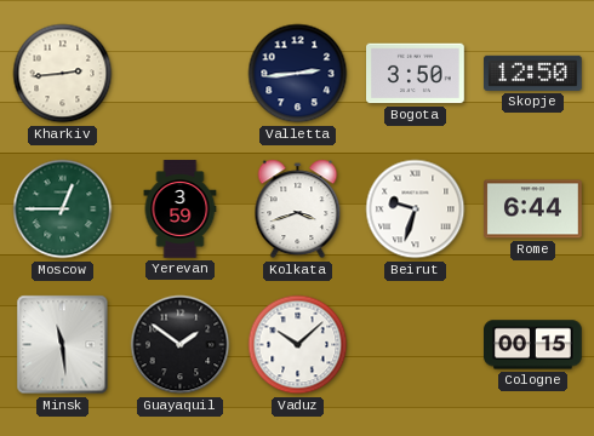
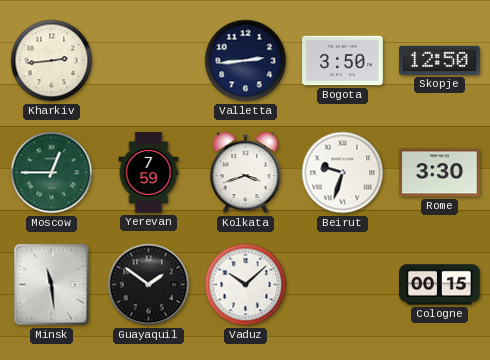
Yerevan: 3:59 -> 7:59 (149, 173)
Rome: 6:44 -> 3:30 (440, 173)
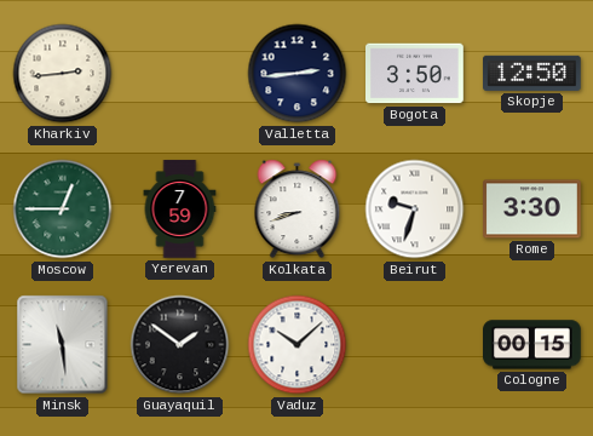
Kolkata: 3:42 -> 8:42 (298, 210)
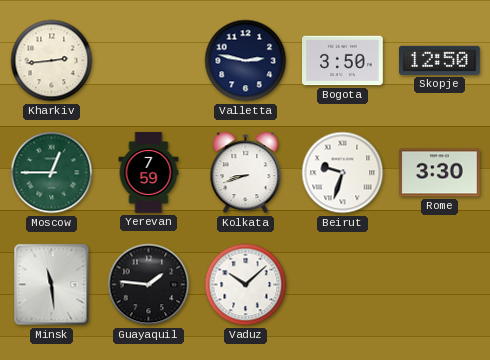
Valletta: 2:44 -> 2:47 (246, 61)
Guayaquil: 1:51 -> 1:46 (149, 285)
Cologne: 00:15 -> none (532, 345)
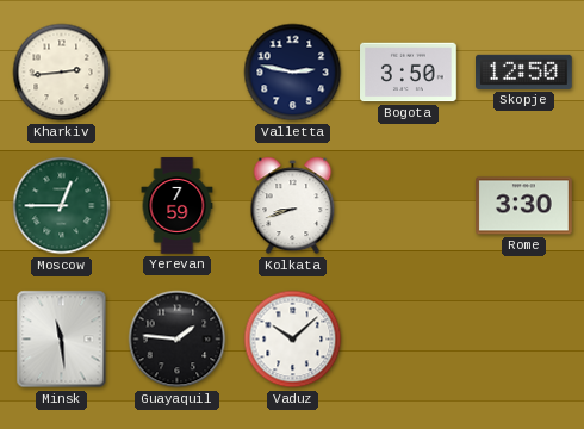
Beirut: 9:33 -> none (343, 173)
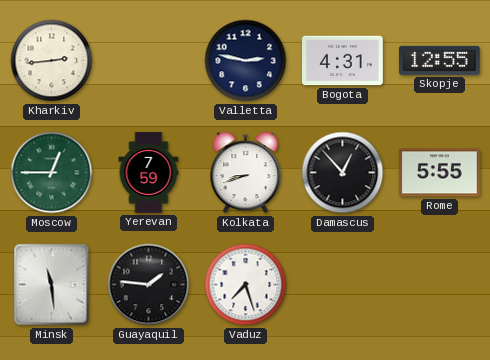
Bogota: 3:50 -> 4:31 (343, 61)
Skopje: 12:50 -> 12:55 (440, 60)
Damascus: none -> 12:53 (343, 173)
Rome: 3:30 -> 5:55 (440, 173)
Vaduz: 10:08 -> 7:27 (246, 285)
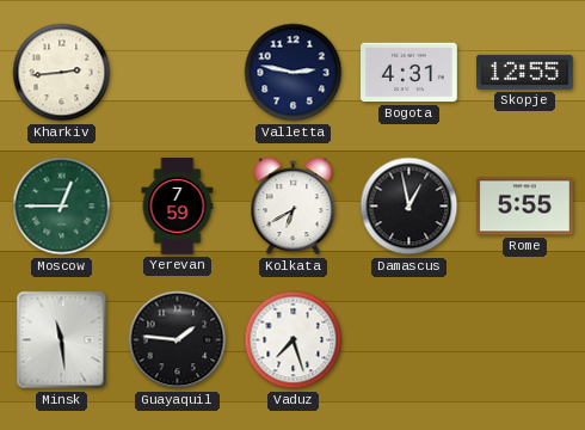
Kolkata: 8:42 -> 6:40 (294, 207)
Damascus: 12:53 -> 12:58 (410, 207)
